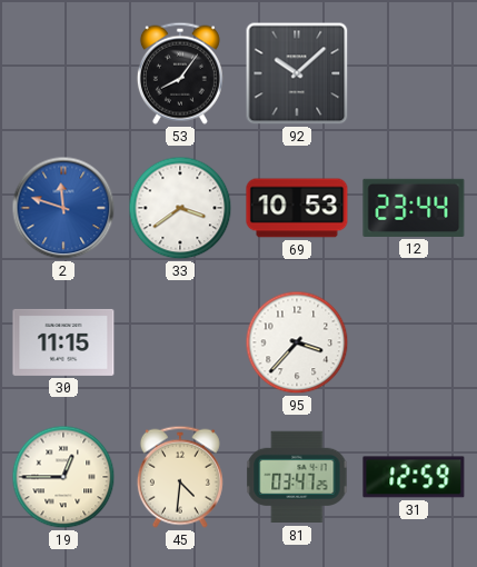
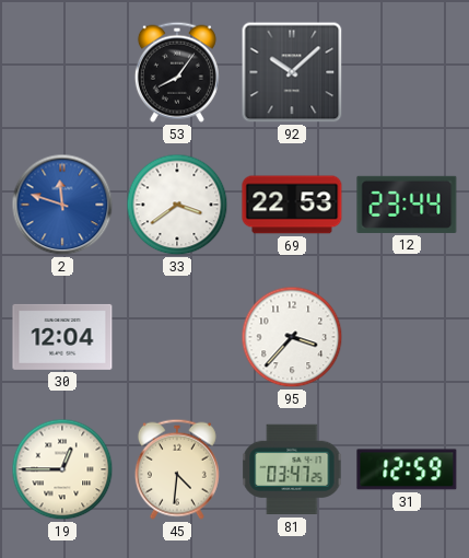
69: 10:53 -> 22:53 (292, 205)
30: 11:15 -> 12:04 (62, 337)
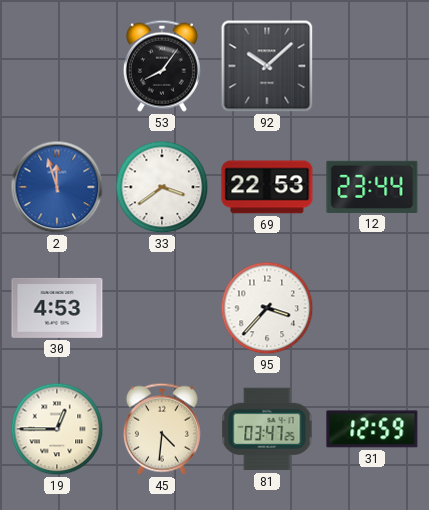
2: 11:48 -> 11:57 (57, 187)
30: 12:04 -> 4:53 (57, 308)
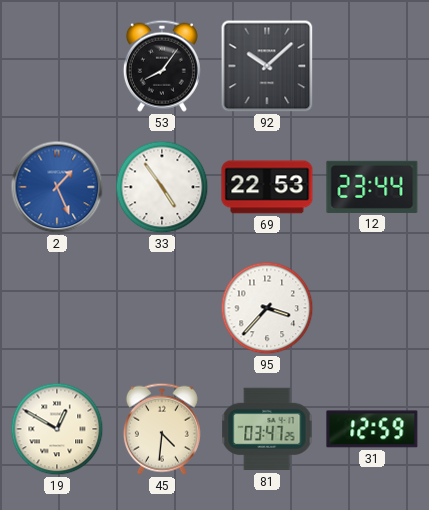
2: 11:57 -> 1:26 (57, 187)
33: 3:39 -> 4:54 (162, 187)
30: 4:53 -> none (57, 308)
19: 12:45 -> 12:50 (57, 429)
